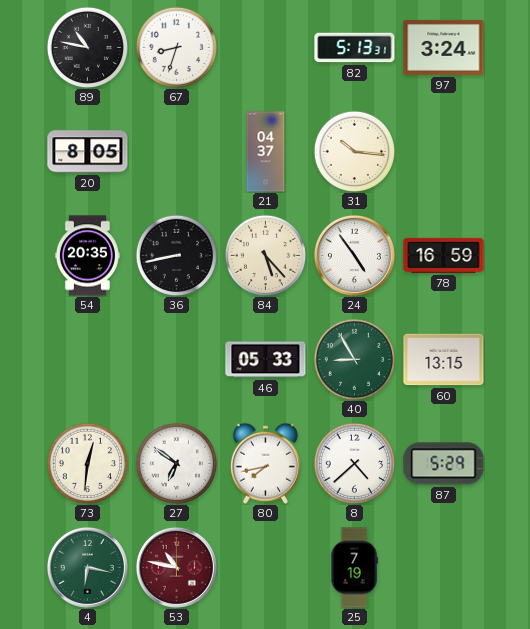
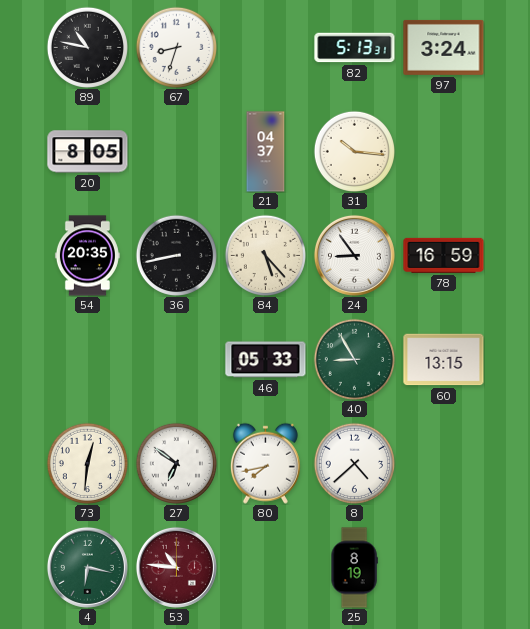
24: 4:54 -> 8:54 (354, 255)
87: 5:29 -> none (444, 464)
53: 10:47 -> 10:46 (176, 567)
25: 7:19 -> 8:19 (354, 568)
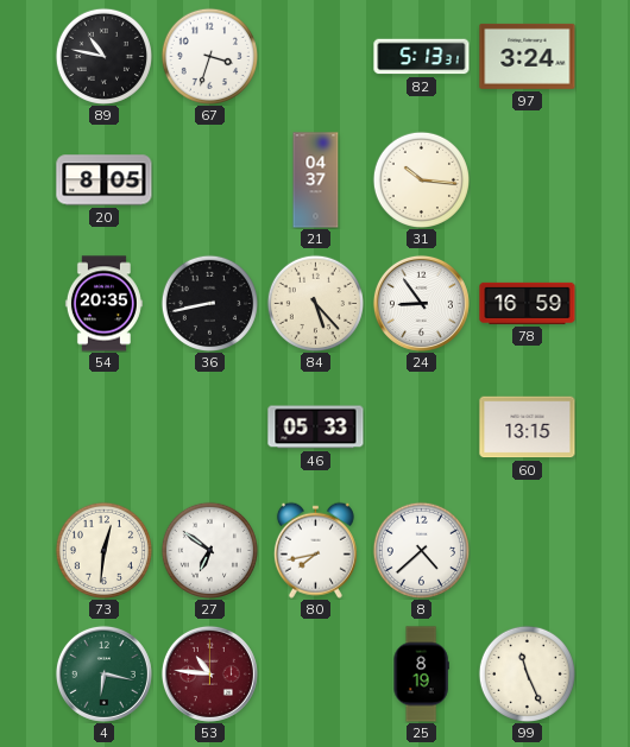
67: 8:33 -> 3:33 (209, 56)
40: 8:55 -> none (354, 359)
99: none -> 11:26 (527, 673)
